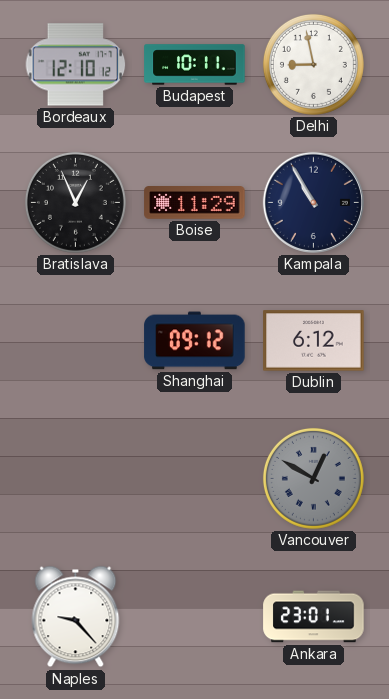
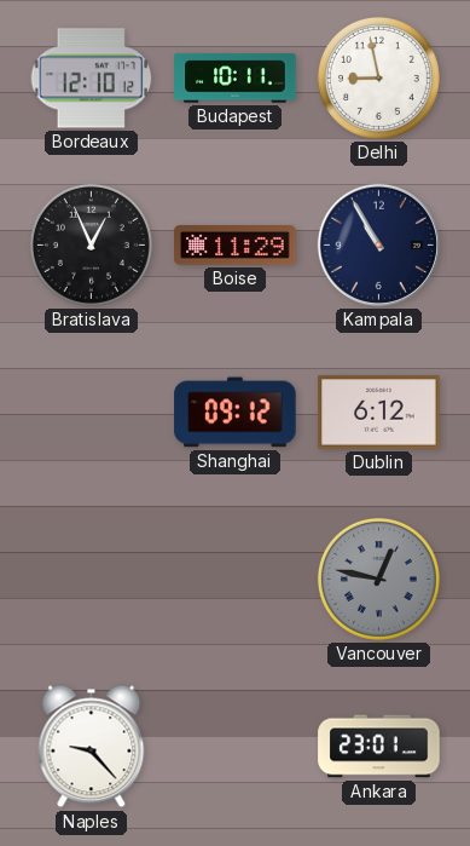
Vancouver: 12:50 -> 12:47 (378, 579)
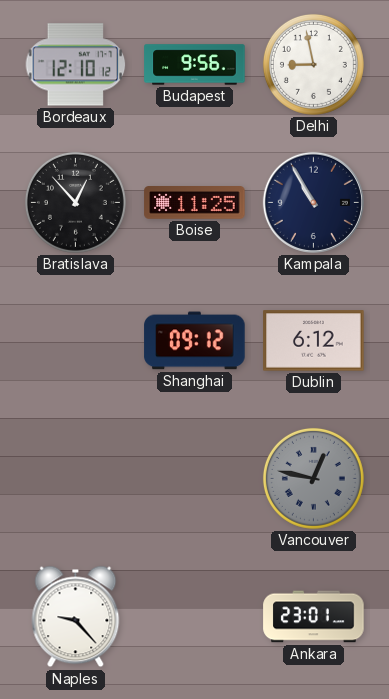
Budapest: 10:11 -> 9:56 (195, 65)
Bratislava: 12:56 -> 12:53 (75, 202)
Boise: 11:29 -> 11:25 (195, 203)
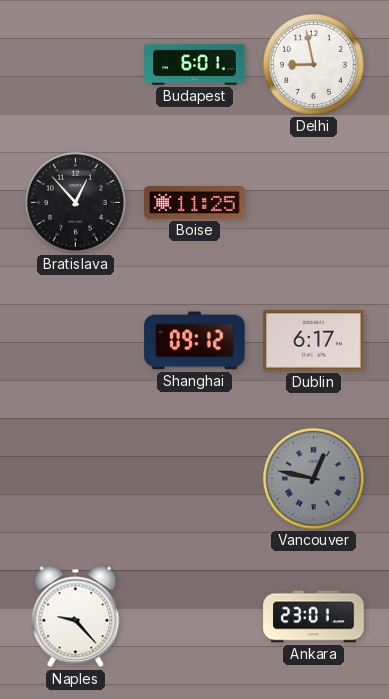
Bordeaux: 12:10 -> none (76, 65)
Budapest: 9:56 -> 6:01 (195, 65)
Kampala: 10:55 -> none (313, 202)
Dublin: 6:12 -> 6:17 (314, 341)
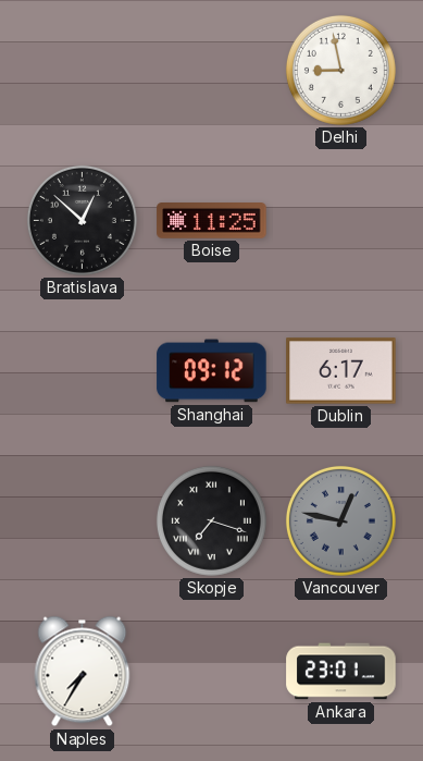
Budapest: 6:01 -> none (195, 65)
Bratislava: 12:53 -> 12:52 (82, 220)
Skopje: none -> 7:18 (211, 520)
Naples: 9:23 -> 7:35 (83, 672)
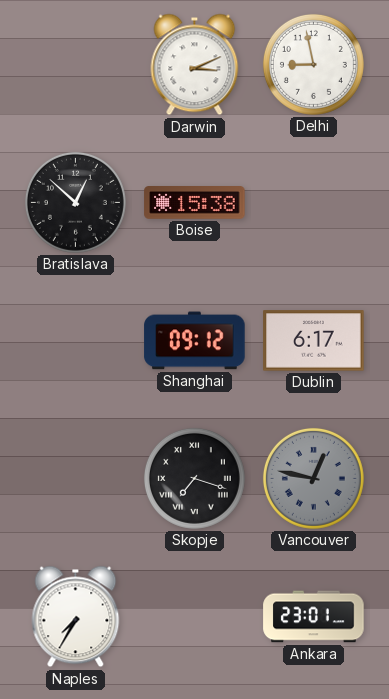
Darwin: none -> 3:11 (195, 65)
Boise: 11:25 -> 15:38 (195, 203)
